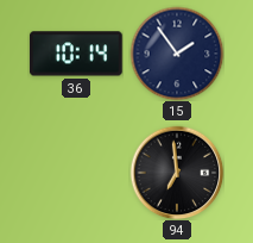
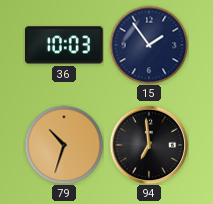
36: 10:14 -> 10:03 (64, 45)
79: none -> 10:33 (64, 145)
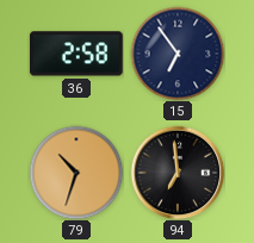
36: 10:03 -> 2:58 (76, 54)
15: 1:54 -> 6:54 (178, 54)
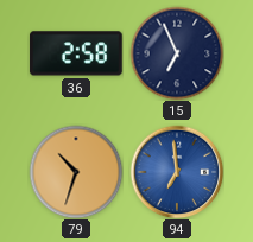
15: 6:54 -> 6:56 (177, 53)
94 dial: black -> blue (177, 172)
